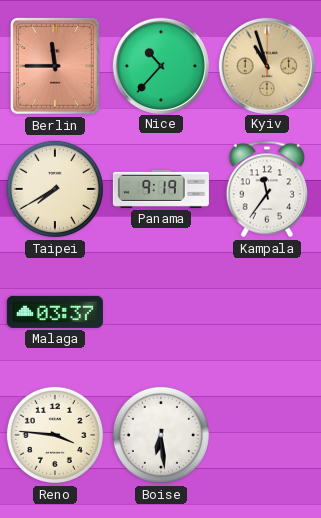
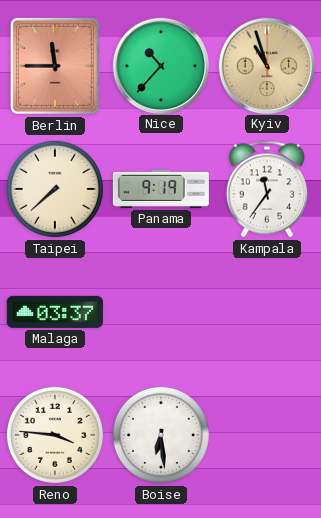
Taipei: 7:40 -> 7:38 (55, 189)
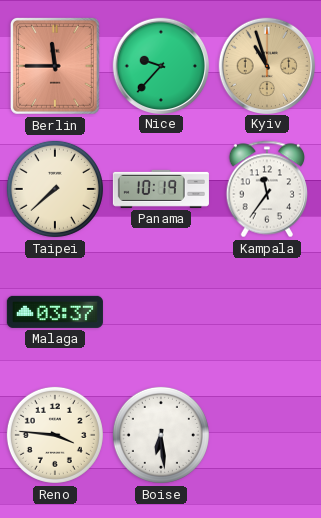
Nice: 10:37 -> 9:37 (160, 65)
Panama: 9:19 -> 10:19 (161, 189)
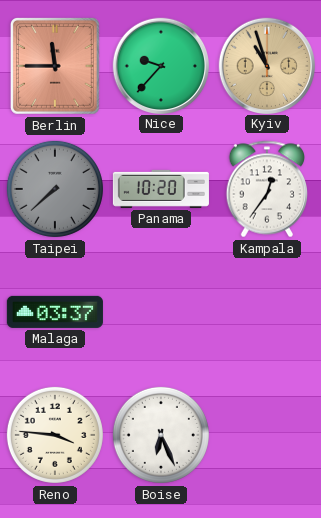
Taipei dial: cream -> grey (55, 189)
Panama: 10:19 -> 10:20 (161, 189)
Kampala: 11:36 -> 12:36 (266, 189)
Boise: 6:29 -> 6:26 (161, 435)
